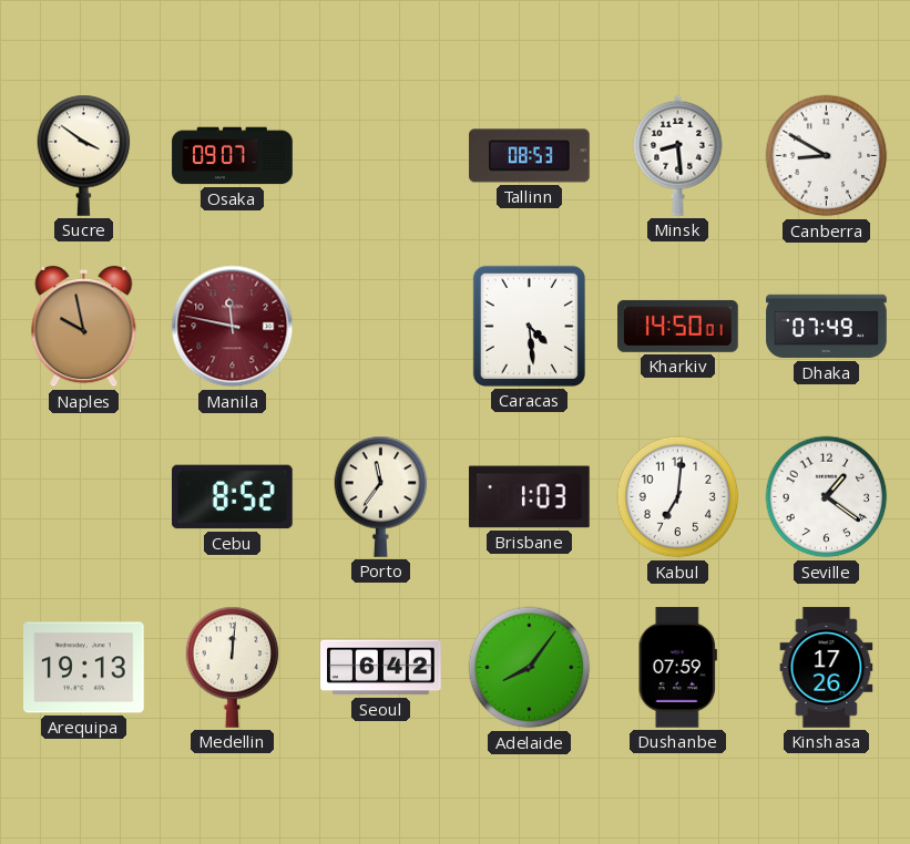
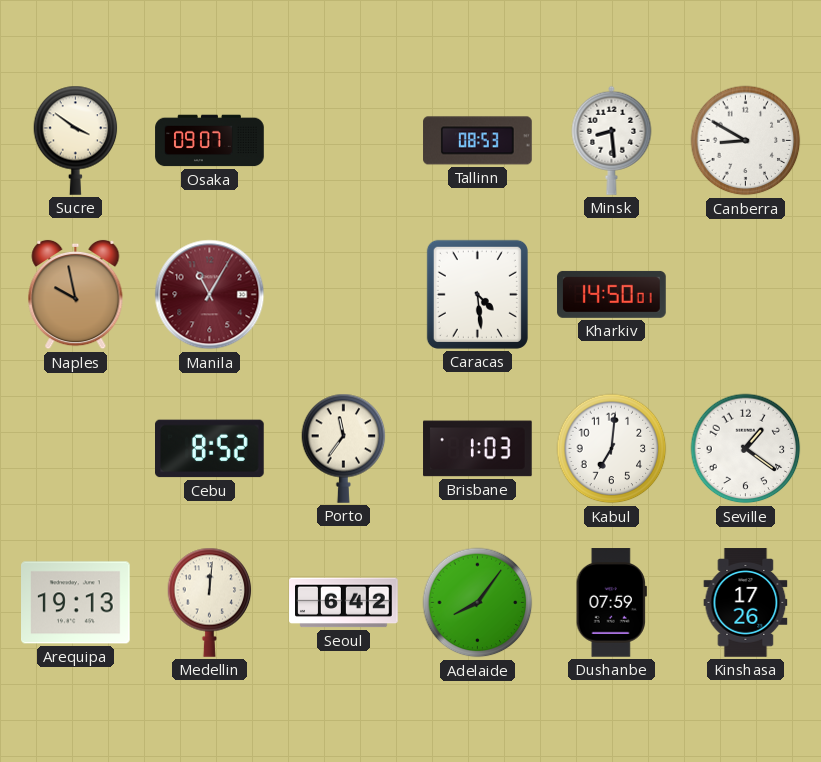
Manila: 11:47 -> 11:05 (210, 295)
Dhaka: 07:49 -> none (827, 327)
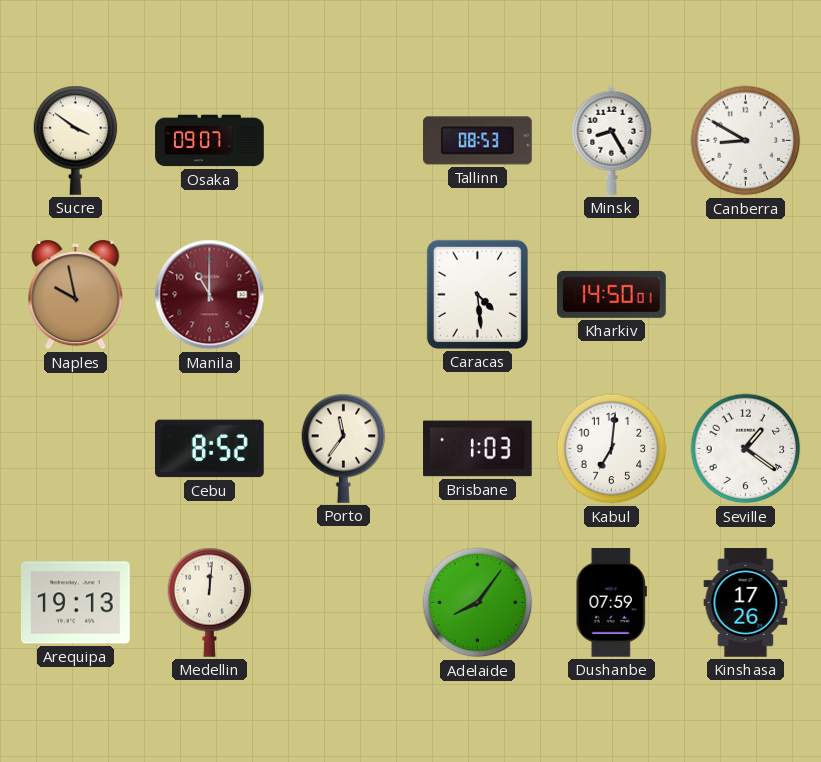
Minsk: 8:29 -> 8:25 (612, 140)
Manila: 11:05 -> 11:00 (210, 295)
Seoul: 6:42 -> none (344, 603)
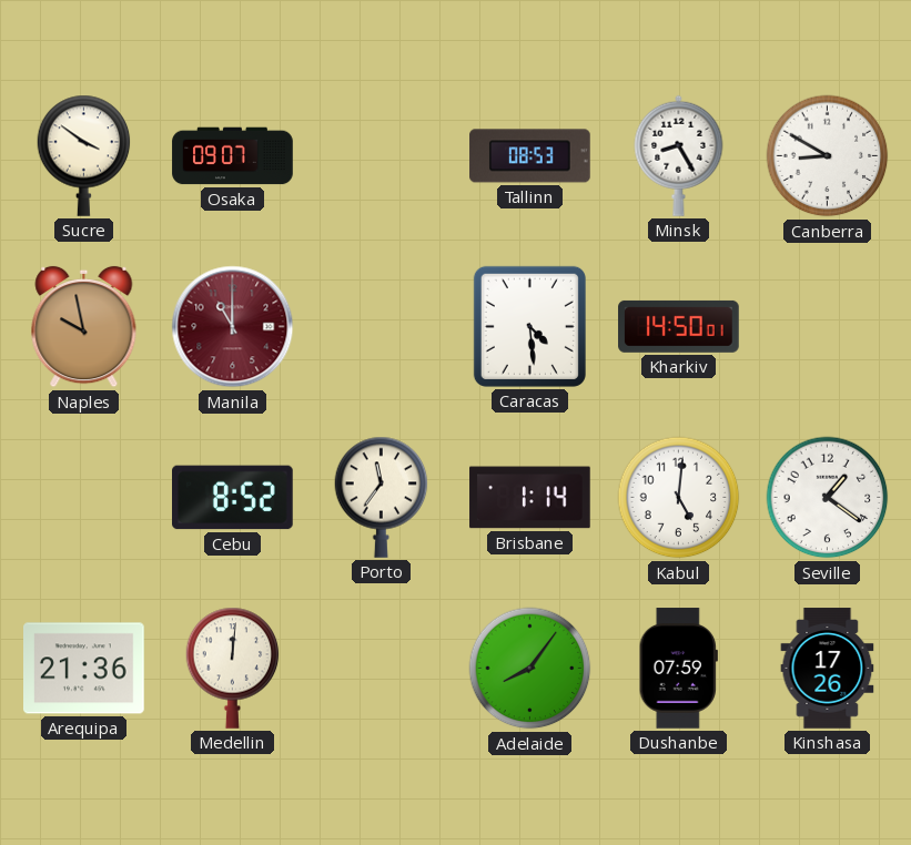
Brisbane: 1:03 -> 1:14 (530, 498)
Kabul: 7:01 -> 5:01 (679, 498)
Arequipa: 19:13 -> 21:36 (84, 669)
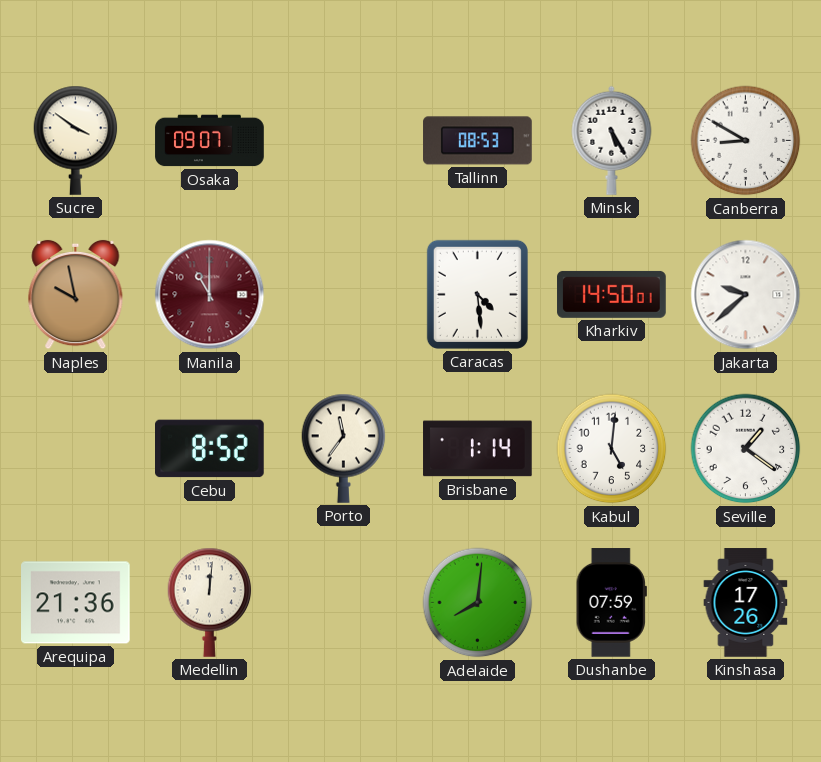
Minsk: 8:25 -> 5:25 (612, 140)
Jakarta: none -> 9:38 (746, 295)
Adelaide: 8:06 -> 8:01 (478, 603)
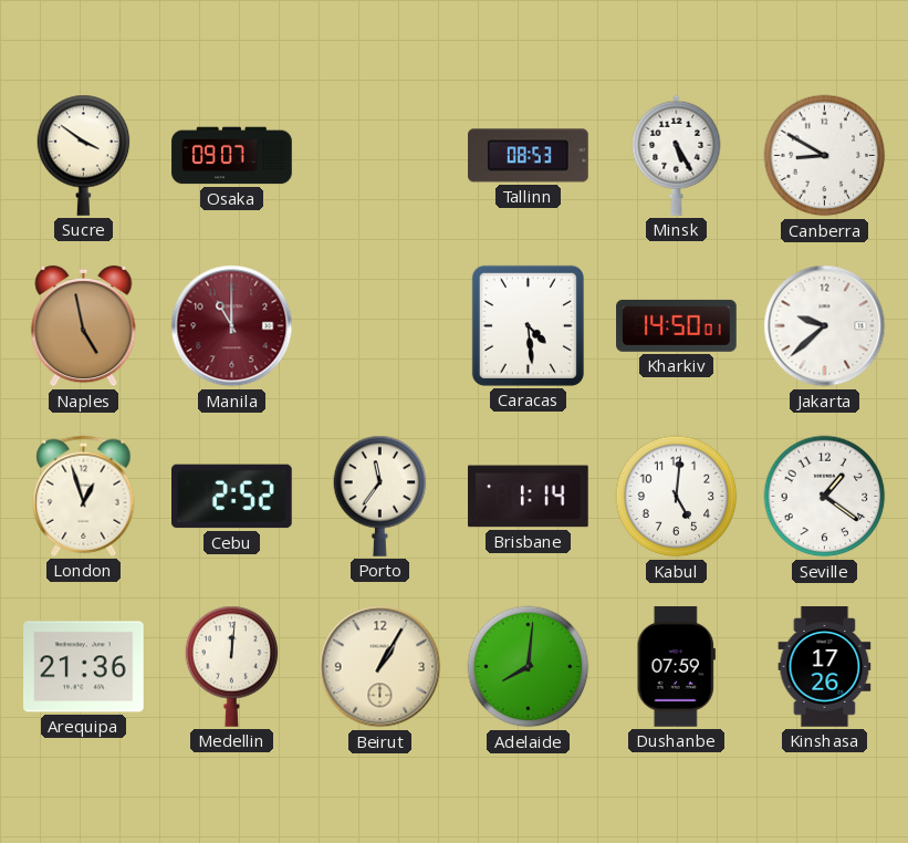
Naples: 9:58 -> 4:58 (84, 326)
London: none -> 12:57 (84, 496)
Cebu: 8:52 -> 2:52 (232, 497)
Beirut: none -> 1:05 (380, 667)
